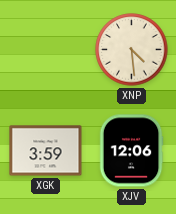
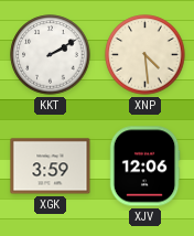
KKT: none -> 2:10 (51, 55)
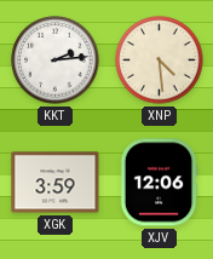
KKT: 2:10 -> 2:14 (56, 61)
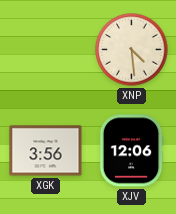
KKT: 2:14 -> none (56, 61)
XGK: 3:59 -> 3:56 (46, 151)
